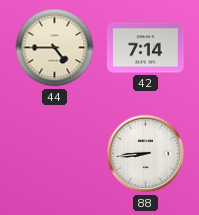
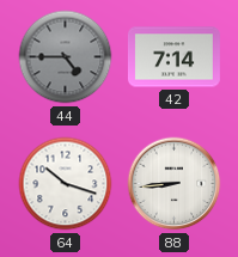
44 dial: cream -> grey (66, 57)
64: none -> 10:18 (66, 184)
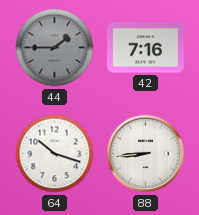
44: 4:45 -> 1:45 (55, 48)
42: 7:14 -> 7:16 (145, 48)
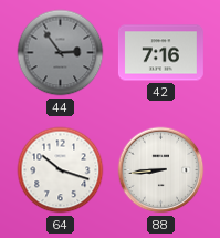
44: 1:45 -> 2:54 (61, 53)
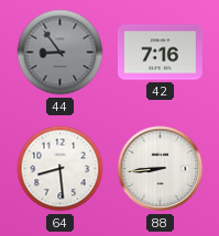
44: 2:54 -> 8:54 (61, 53)
64: 10:18 -> 8:29 (61, 169)
